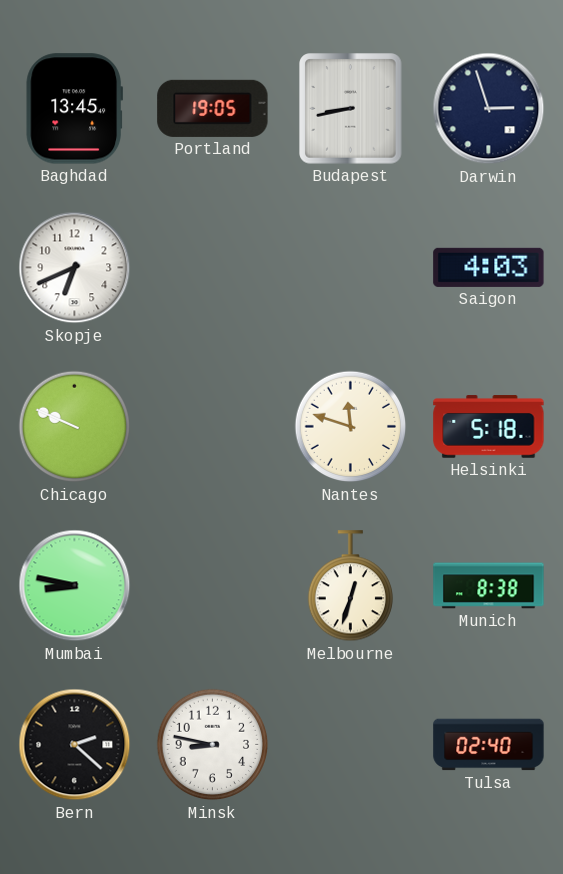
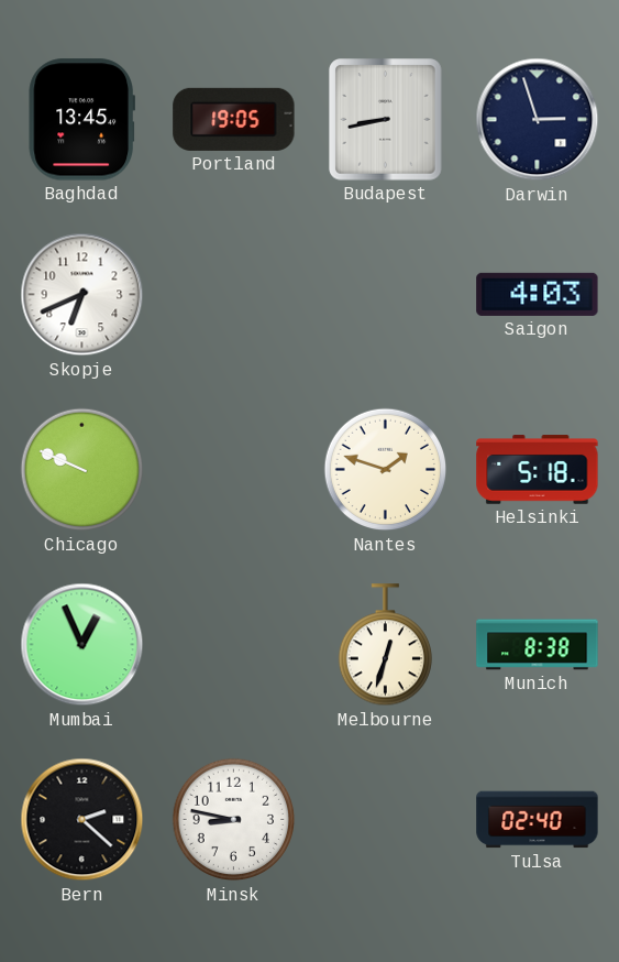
Nantes: 11:48 -> 1:48 (386, 470)
Mumbai: 8:47 -> 12:56 (82, 645)
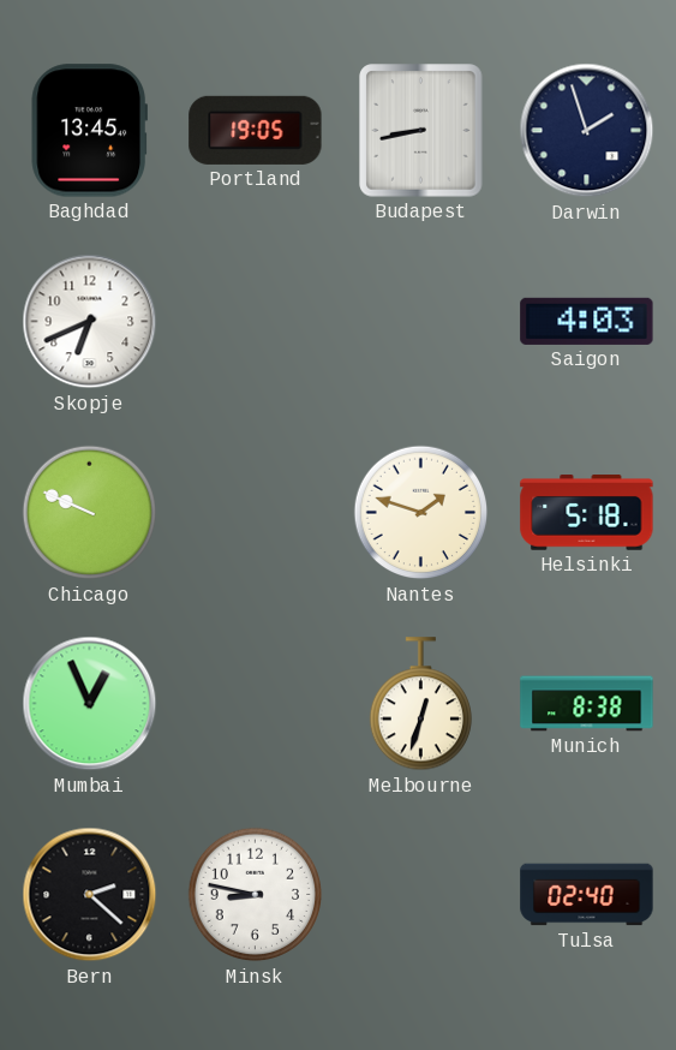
Darwin: 2:57 -> 1:57 (587, 131)
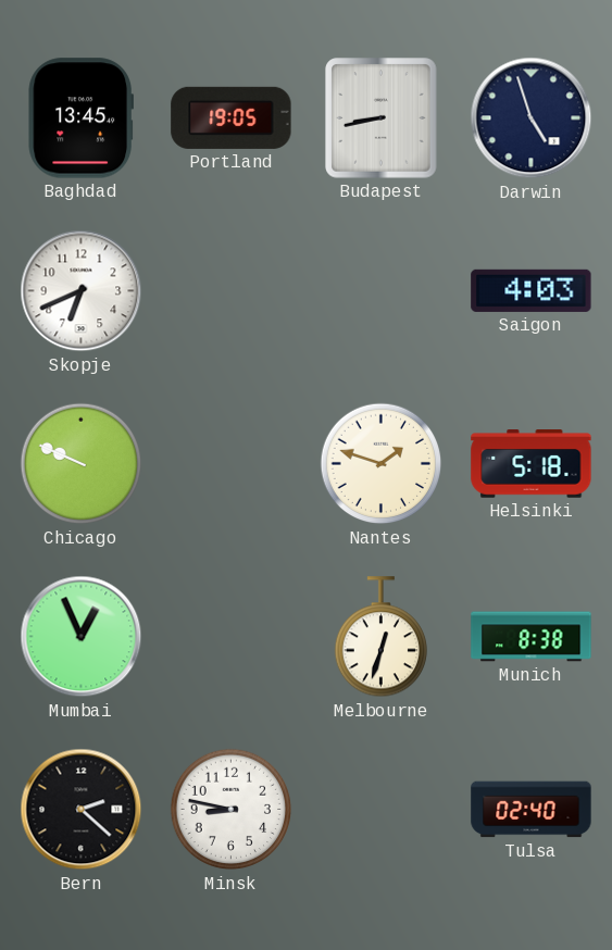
Darwin: 1:57 -> 4:57 (532, 118)
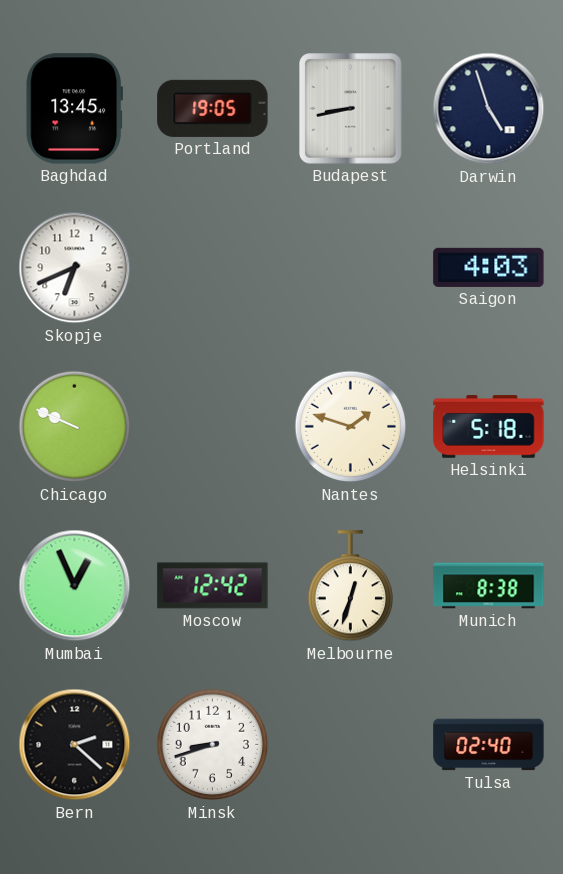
Moscow: none -> 12:42 (213, 586)
Minsk: 8:47 -> 8:42 (213, 745)
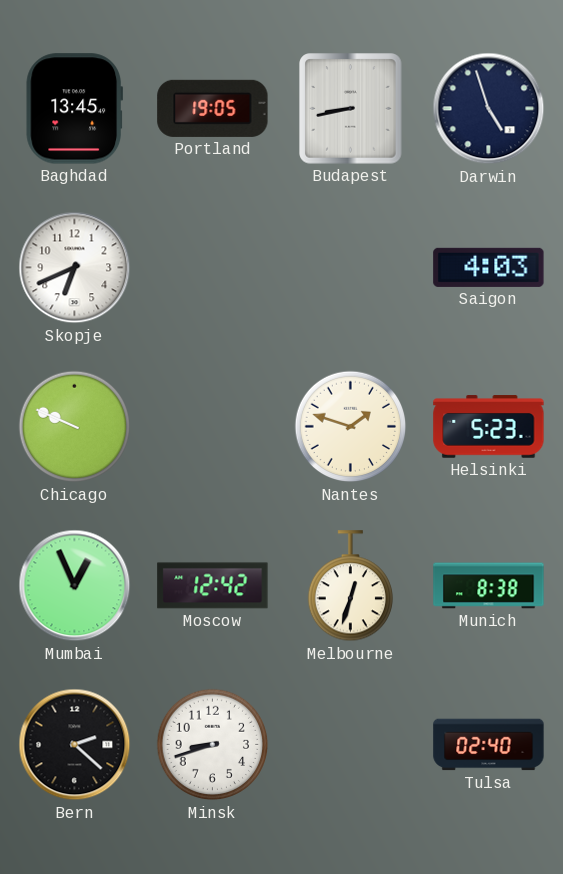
Helsinki: 5:18 -> 5:23 (489, 427)
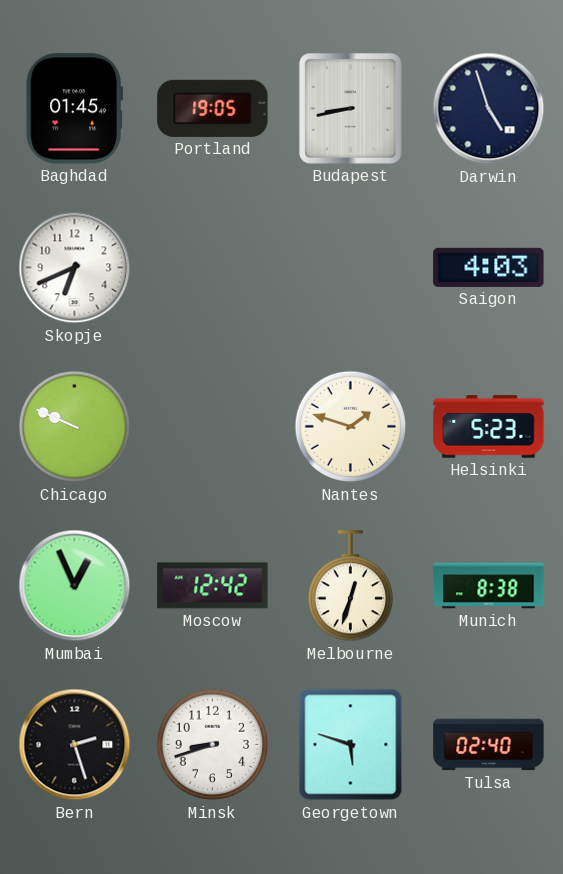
Baghdad: 13:45 -> 01:45 (74, 109)
Bern: 2:22 -> 2:27 (75, 745)
Georgetown: none -> 5:48 (351, 745)
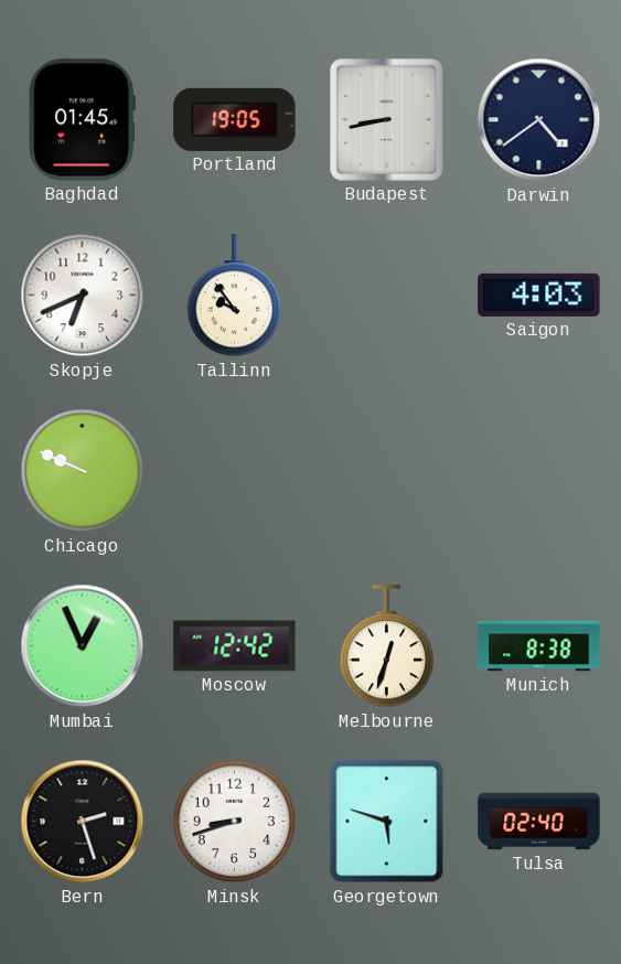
Darwin: 4:57 -> 4:39 (539, 120)
Tallinn: none -> 9:54 (234, 296)
Nantes: 1:48 -> none (351, 427)
Helsinki: 5:23 -> none (489, 427)
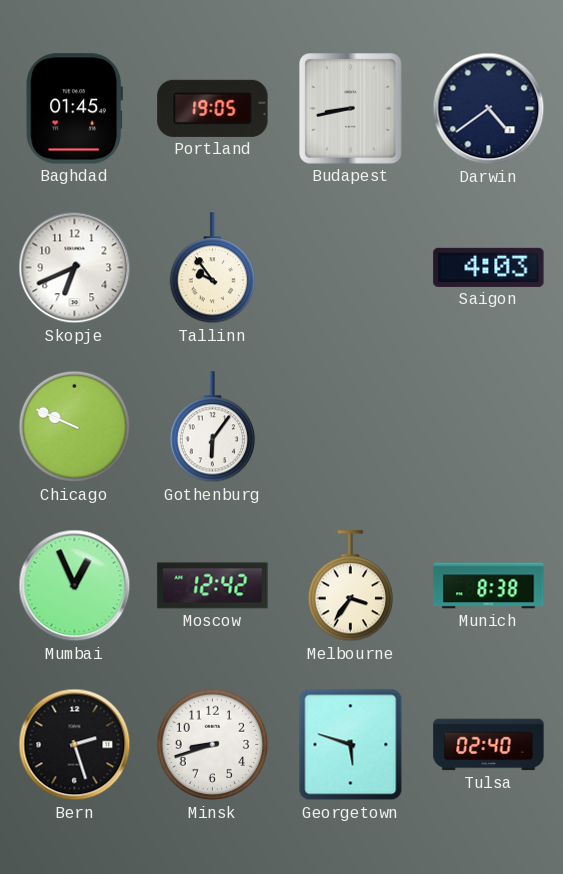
Gothenburg: none -> 6:06 (212, 427)
Melbourne: 12:33 -> 3:36 (350, 586)
